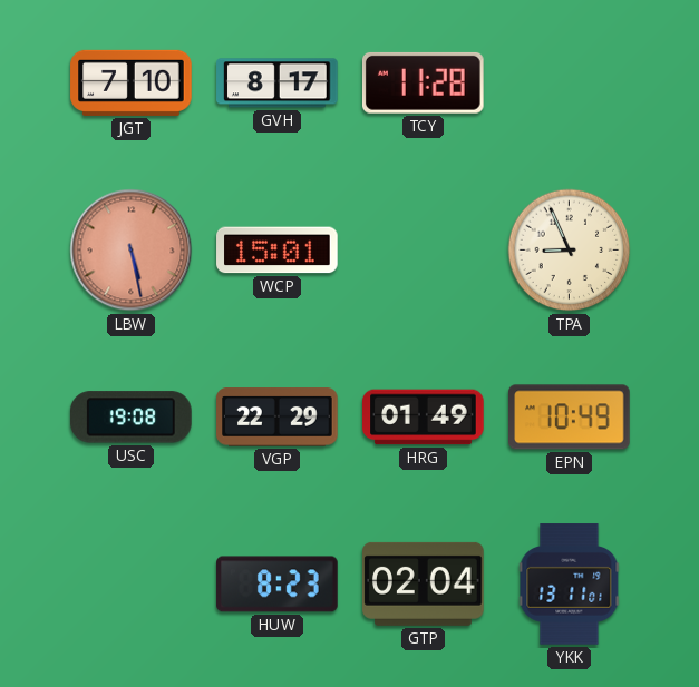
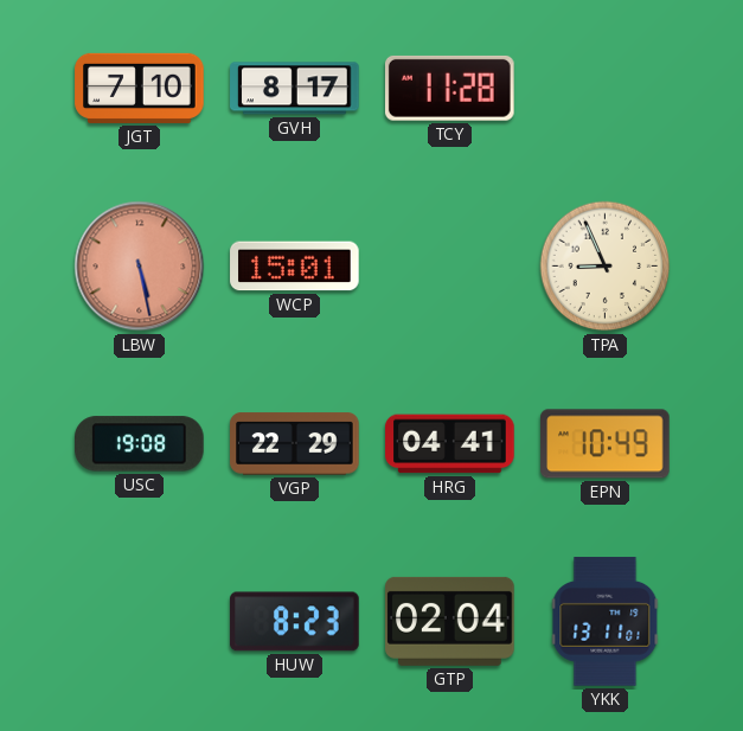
HRG: 01:49 -> 04:41 (450, 444)
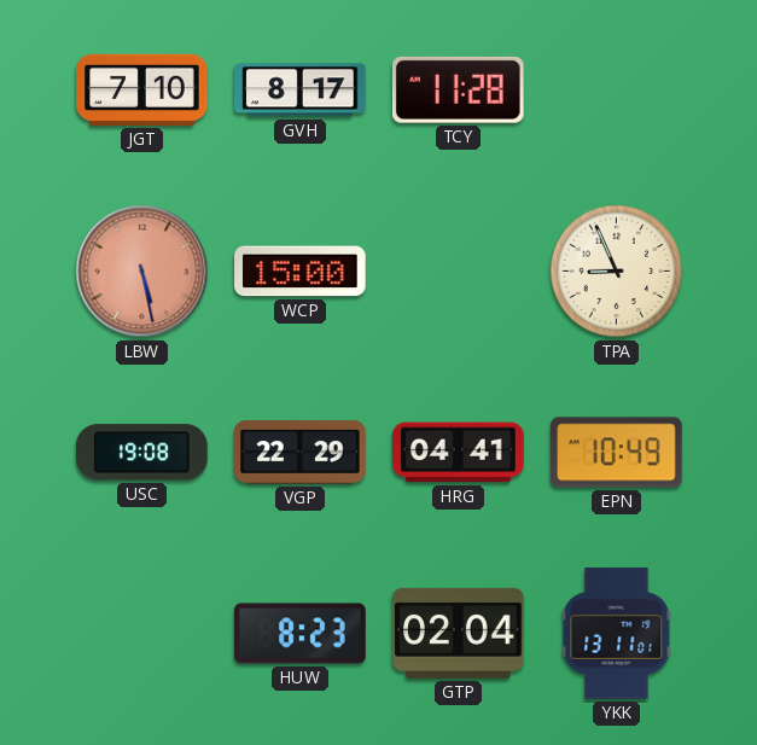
WCP: 15:01 -> 15:00 (301, 272)
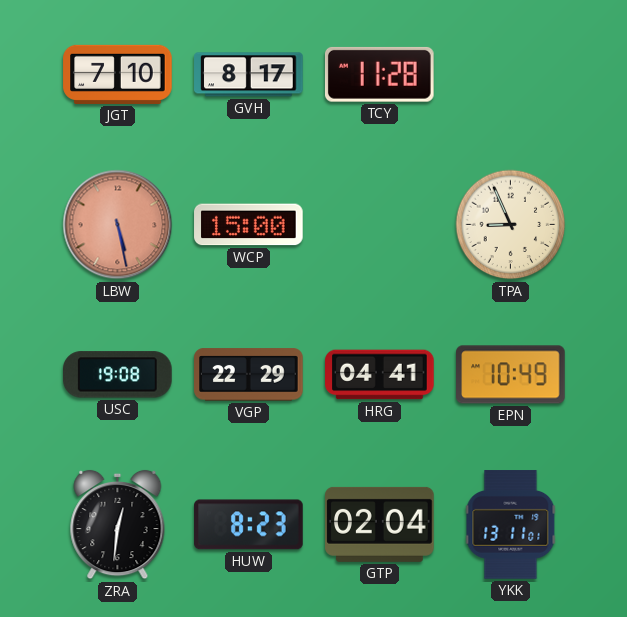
ZRA: none -> 12:31 (118, 525)
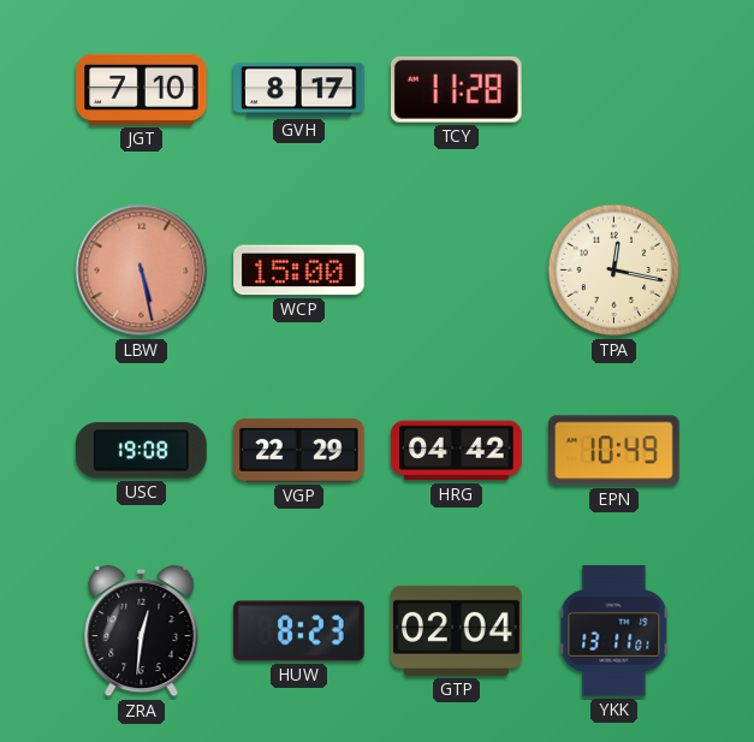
TPA: 8:56 -> 12:17 (615, 271)
HRG: 04:41 -> 04:42 (457, 451)
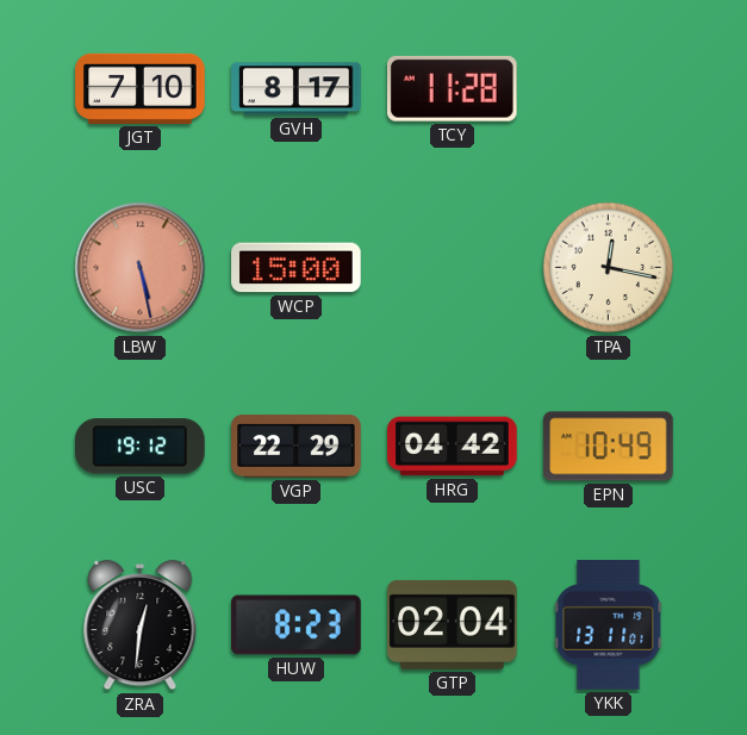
USC: 19:08 -> 19:12 (141, 447)
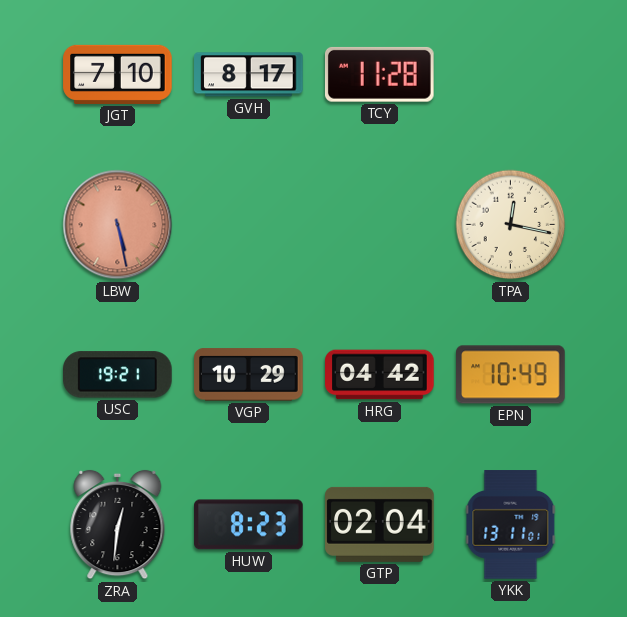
WCP: 15:00 -> none (297, 268)
USC: 19:12 -> 19:21 (118, 375)
VGP: 22:29 -> 10:29 (249, 375)
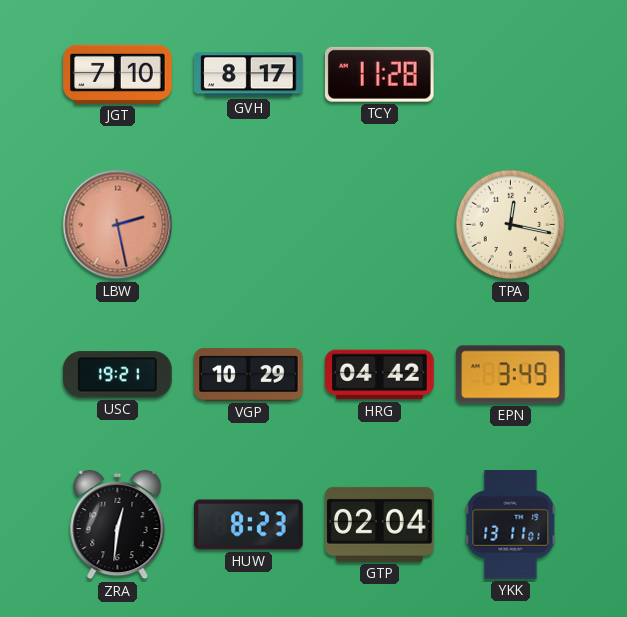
LBW: 5:28 -> 2:28 (118, 225)
EPN: 10:49 -> 3:49 (511, 375)
